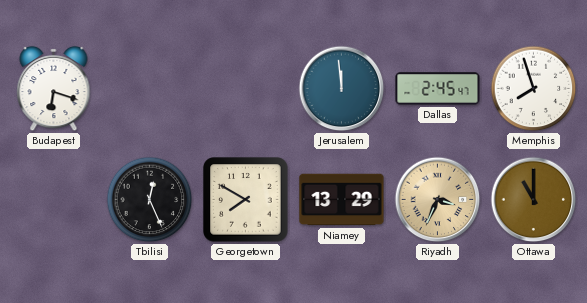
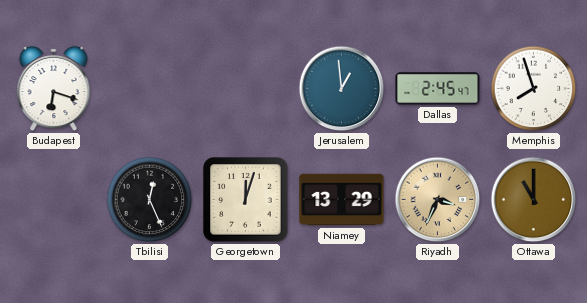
Jerusalem: 11:59 -> 12:59 (342, 89)
Georgetown: 7:50 -> 12:03 (246, 200)
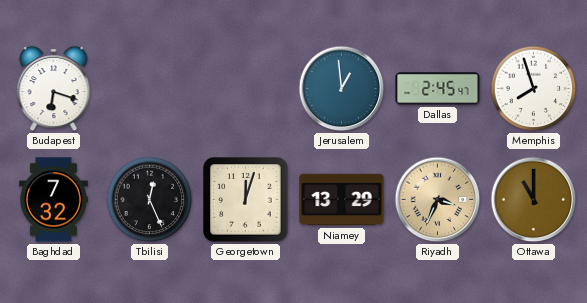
Baghdad: none -> 7:32 (53, 200)
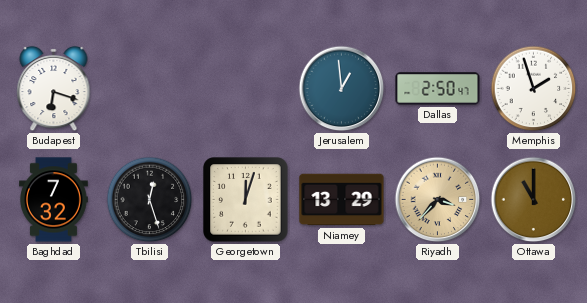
Dallas: 2:45 -> 2:50 (438, 89)
Memphis: 7:57 -> 1:57 (534, 89)
Tbilisi: 12:26 -> 12:27 (150, 200)
Riyadh: 3:34 -> 3:37 (438, 200)
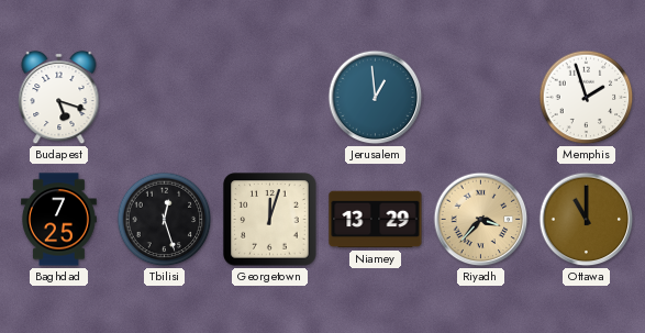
Budapest: 6:18 -> 5:18 (59, 98)
Dallas: 2:50 -> none (438, 89)
Baghdad: 7:32 -> 7:25 (58, 220)
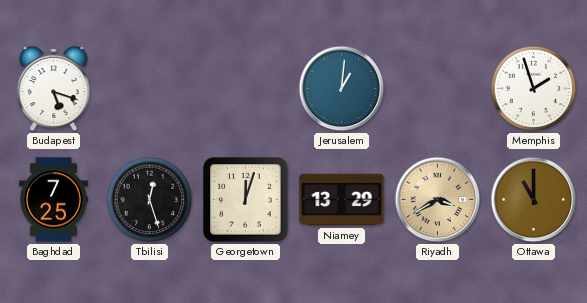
Jerusalem: 12:59 -> 1:01 (342, 89)
Riyadh: 3:37 -> 3:40 (438, 200)
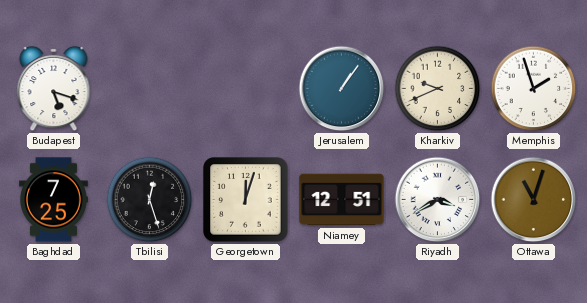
Jerusalem: 1:01 -> 1:06 (342, 89)
Kharkiv: none -> 9:41 (438, 89)
Niamey: 13:29 -> 12:51 (342, 200)
Riyadh dial: champagne -> white (438, 200)
Ottawa: 11:00 -> 11:03 (534, 200)
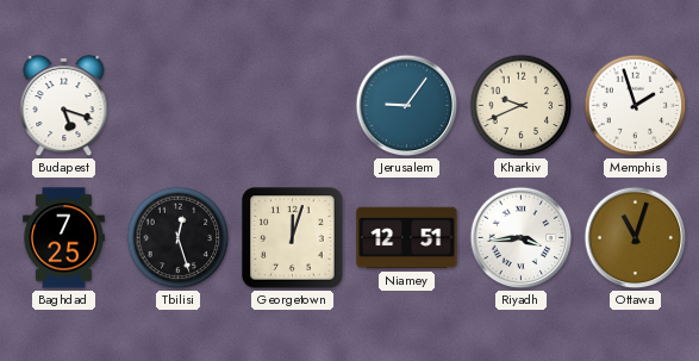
Jerusalem: 1:06 -> 9:06 (407, 106)
Riyadh: 3:40 -> 3:44 (522, 238)
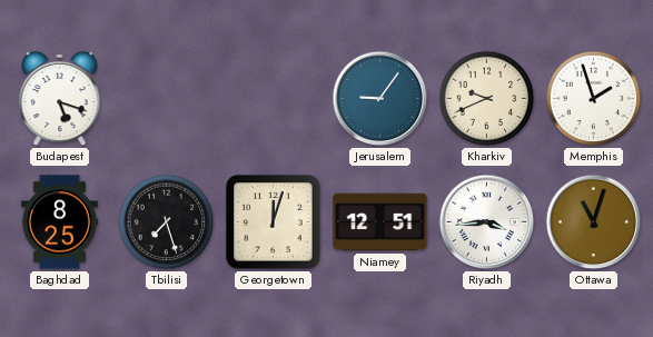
Baghdad: 7:25 -> 8:25 (59, 222)
Tbilisi: 12:27 -> 7:27 (167, 222)
